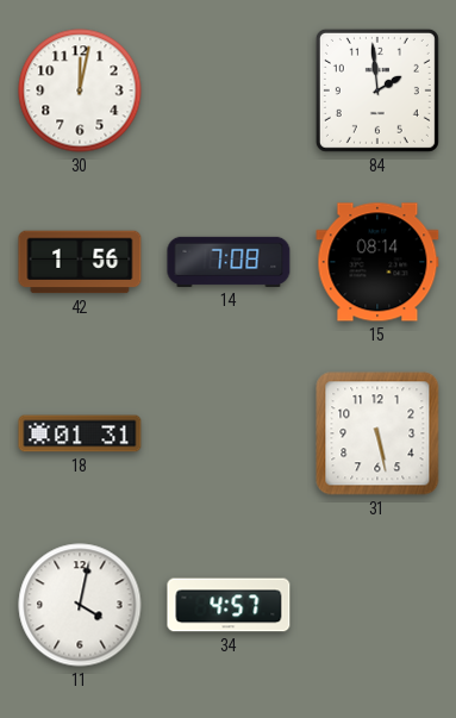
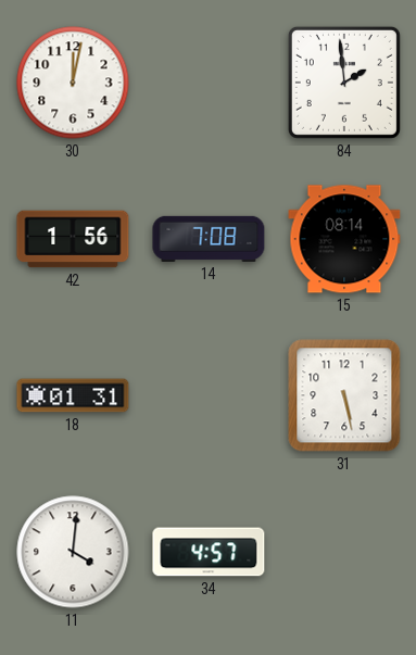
11: 4:02 -> 4:01 (73, 552)
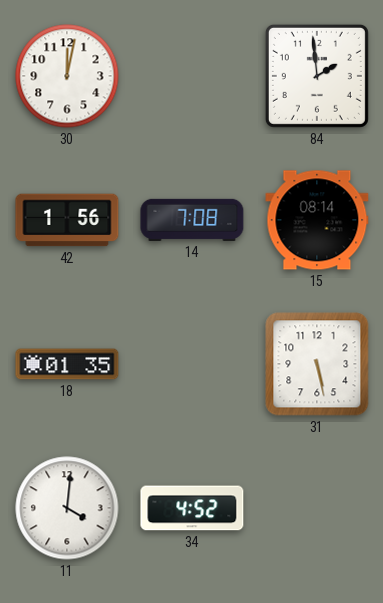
18: 01:31 -> 01:35 (67, 364)
34: 4:57 -> 4:52 (192, 508)
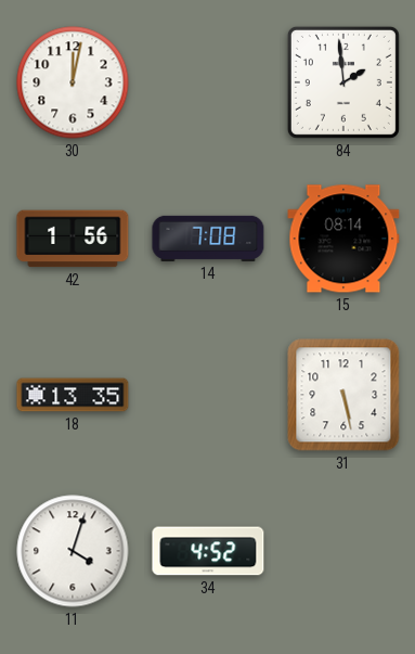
18: 01:35 -> 13:35 (73, 395)
11: 4:01 -> 4:03 (73, 551)
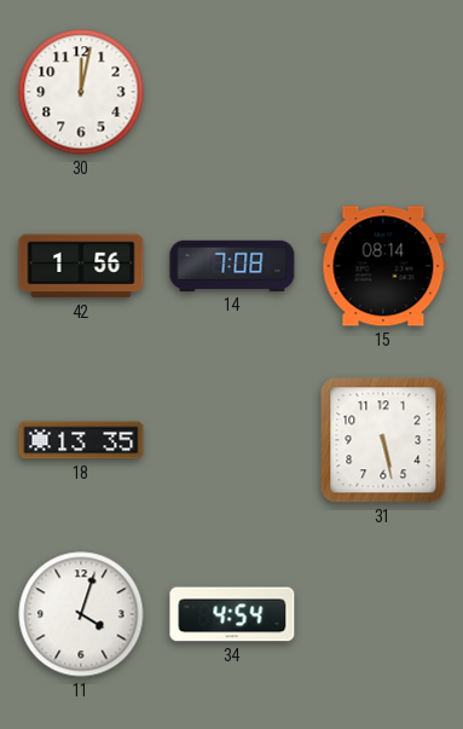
84: 1:59 -> none (343, 82)
34: 4:52 -> 4:54 (232, 614)
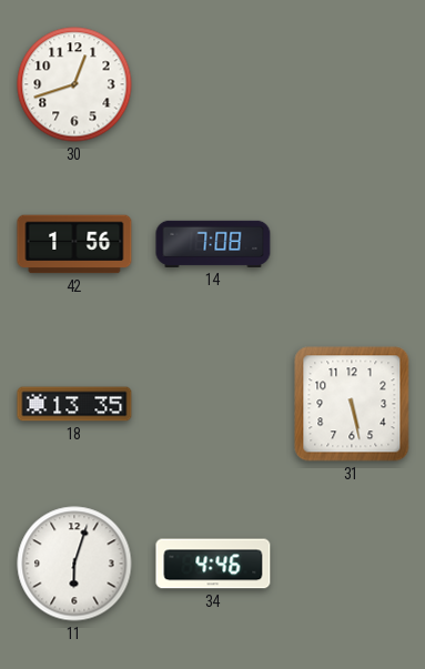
30: 12:02 -> 12:42 (74, 84)
15: 08:14 -> none (383, 266)
11: 4:03 -> 6:03 (74, 564)
34: 4:54 -> 4:46 (213, 564)
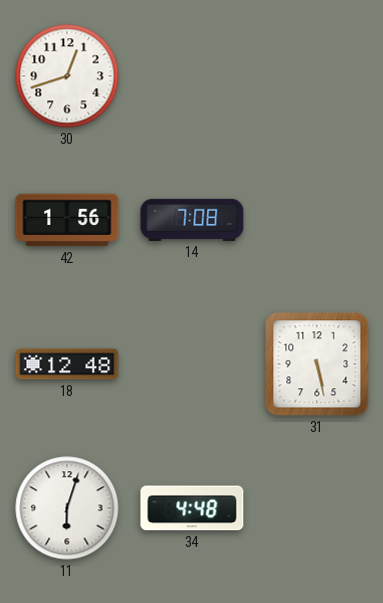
18: 13:35 -> 12:48 (67, 364)
34: 4:46 -> 4:48 (192, 508)
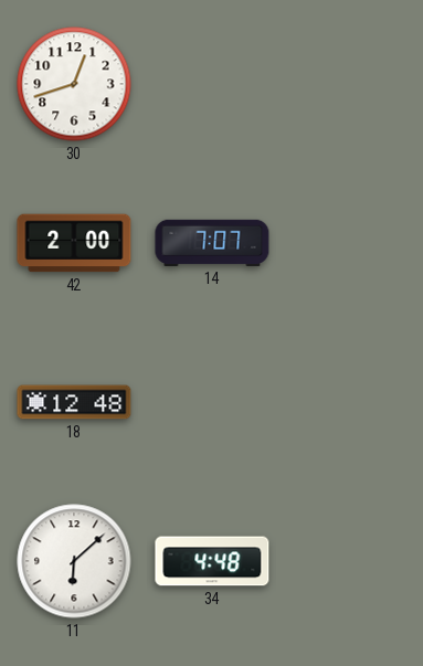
42: 1:56 -> 2:00 (74, 243)
14: 7:08 -> 7:07 (212, 243)
31: 5:28 -> none (317, 364)
11: 6:03 -> 6:08 (74, 561)
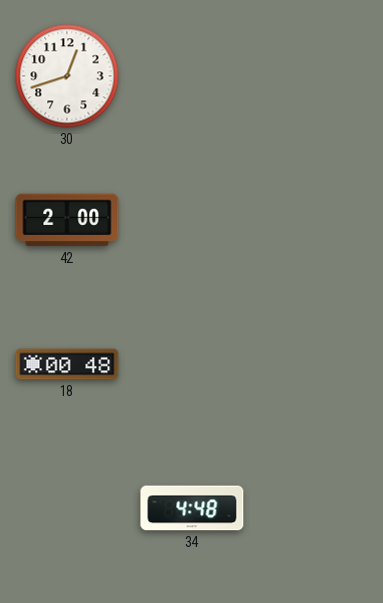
14: 7:07 -> none (212, 243)
18: 12:48 -> 00:48 (67, 364)
11: 6:08 -> none (74, 561)
